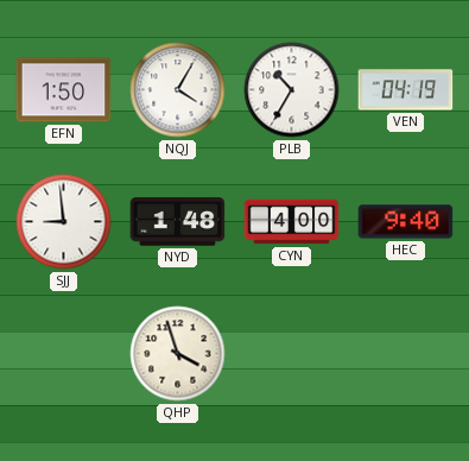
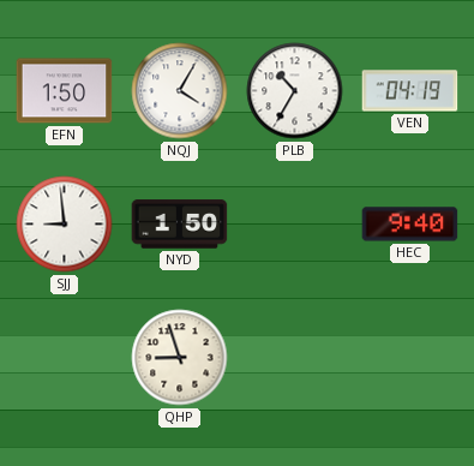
NYD: 1:48 -> 1:50 (180, 225)
CYN: 4:00 -> none (292, 222)
QHP: 3:57 -> 8:57 (180, 358)
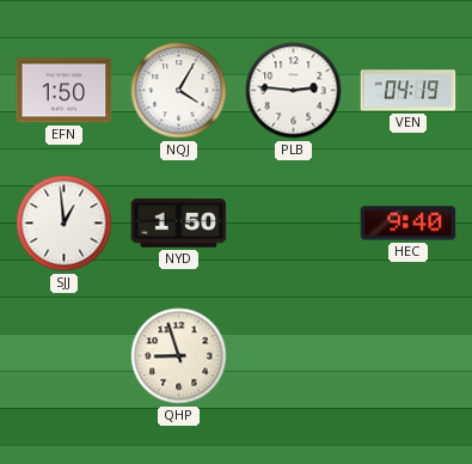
PLB: 10:35 -> 2:46 (294, 91)
SJJ: 8:59 -> 12:59 (65, 224)
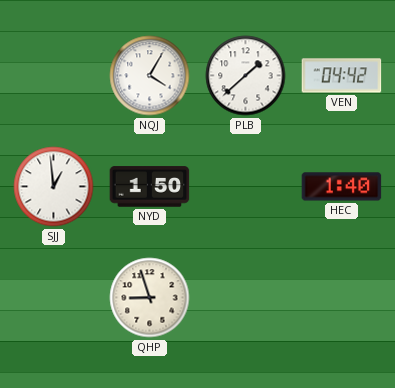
EFN: 1:50 -> none (65, 91)
PLB: 2:46 -> 1:38 (246, 76)
VEN: 04:19 -> 04:42 (342, 76)
HEC: 9:40 -> 1:40 (342, 187)
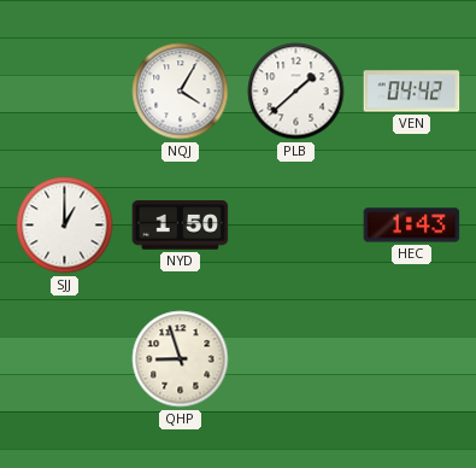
SJJ: 12:59 -> 1:00 (65, 226)
HEC: 1:40 -> 1:43 (412, 226)
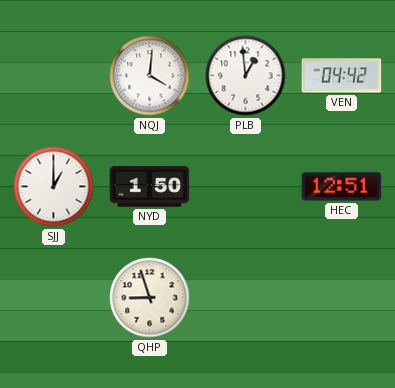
NQJ: 4:05 -> 4:01 (150, 76)
PLB: 1:38 -> 12:59 (246, 76)
HEC: 1:43 -> 12:51 (342, 187)
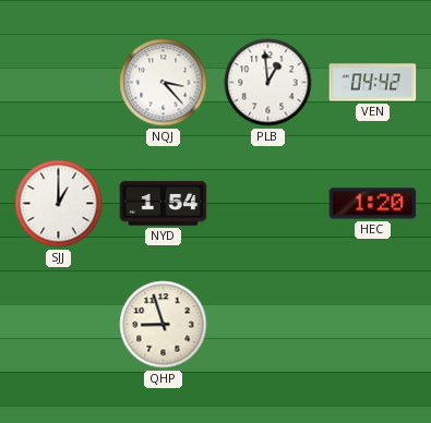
NQJ: 4:01 -> 3:23 (164, 83)
NYD: 1:50 -> 1:54 (164, 204)
HEC: 12:51 -> 1:20 (373, 204)
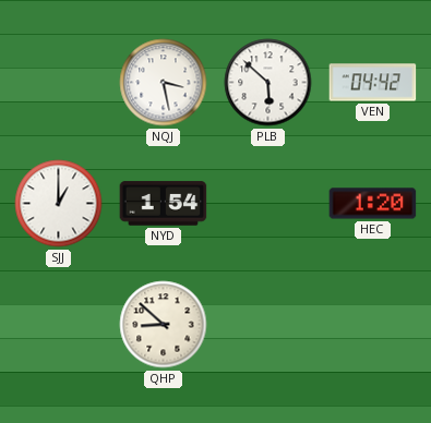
NQJ: 3:23 -> 3:28 (164, 83)
PLB: 12:59 -> 5:52 (268, 83)
QHP: 8:57 -> 8:52 (164, 325)
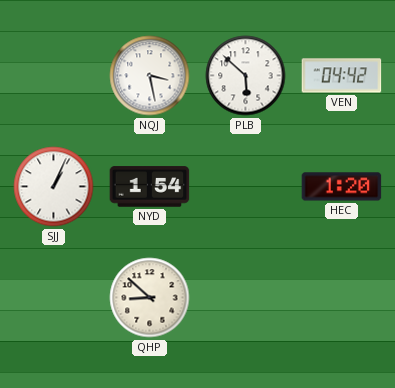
SJJ: 1:00 -> 1:04 (54, 187)
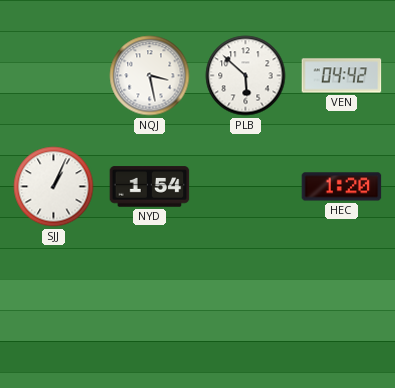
QHP: 8:52 -> none (150, 298)
